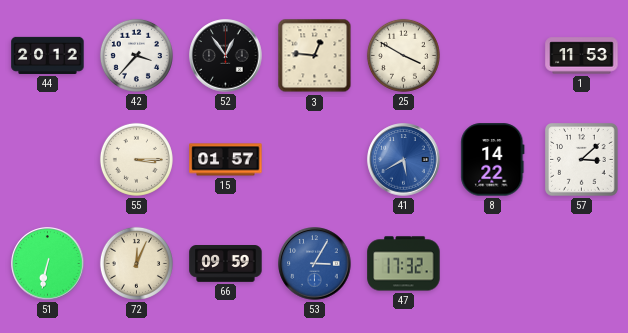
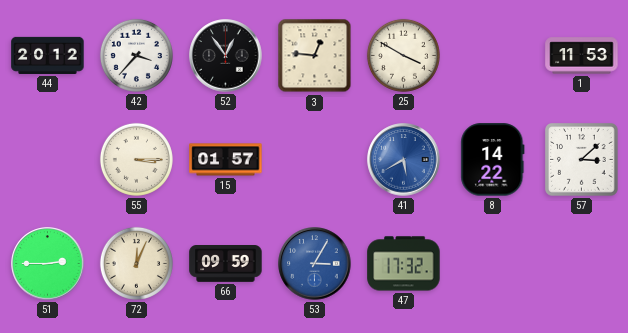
51: 6:32 -> 2:45 (48, 264)
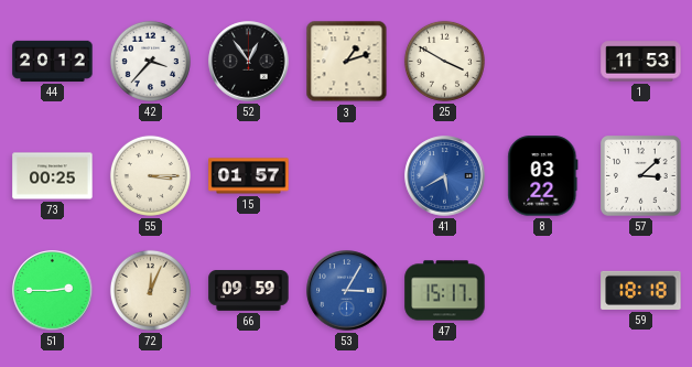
3: 12:46 -> 1:12 (347, 62)
73: none -> 00:25 (53, 176)
8: 14:22 -> 03:22 (543, 176)
47: 17:32 -> 15:17 (445, 291)
59: none -> 18:18 (641, 290)
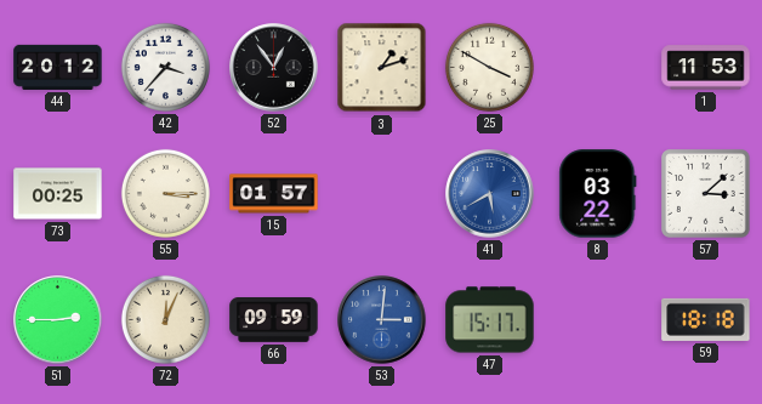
53: 3:05 -> 3:01 (382, 320)
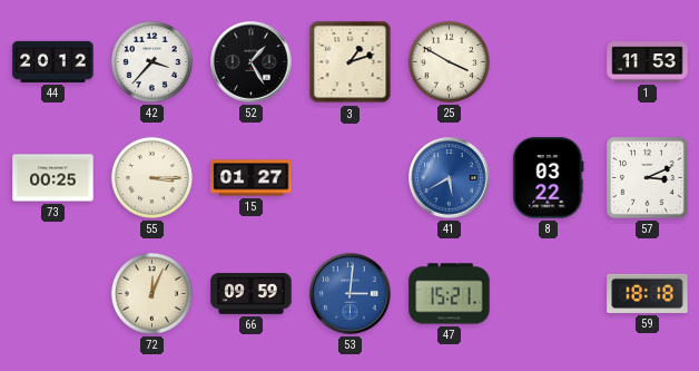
52: 12:54 -> 1:25 (252, 62)
15: 01:57 -> 01:27 (252, 178)
57: 3:08 -> 3:11 (648, 178)
51: 2:45 -> none (58, 320)
47: 15:17 -> 15:21 (450, 294)
